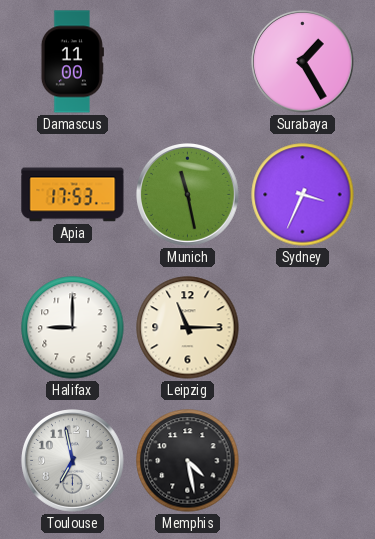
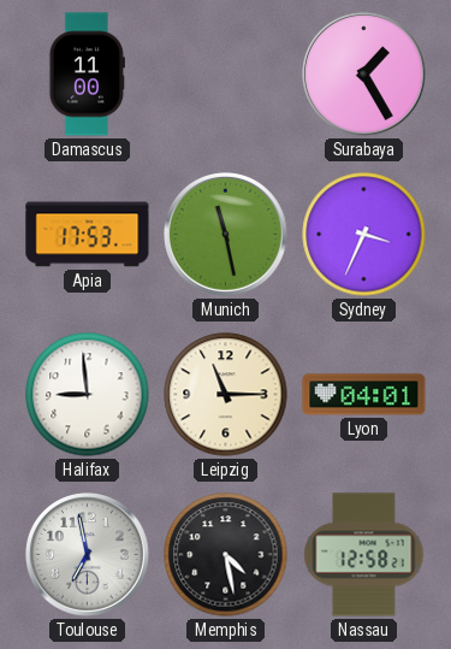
Halifax: 9:00 -> 8:59 (88, 395)
Lyon: none -> 04:01 (364, 395)
Nassau: none -> 12:58 (364, 555)
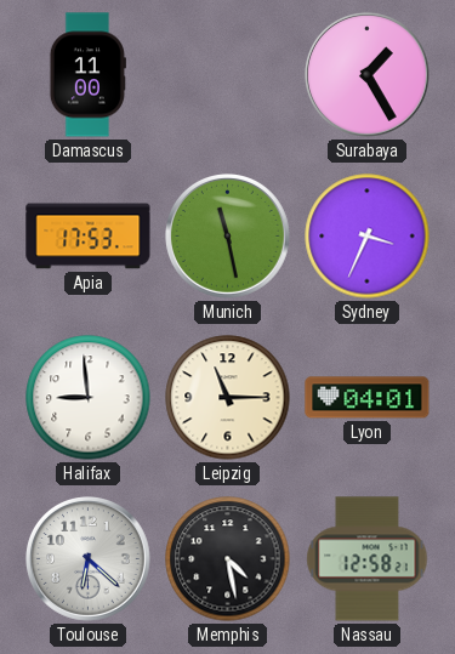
Toulouse: 6:58 -> 6:22 (89, 559)
